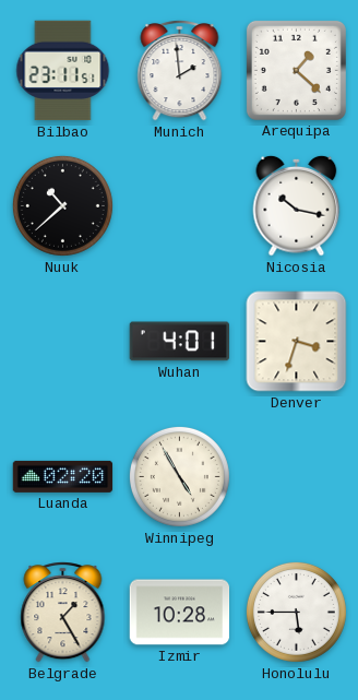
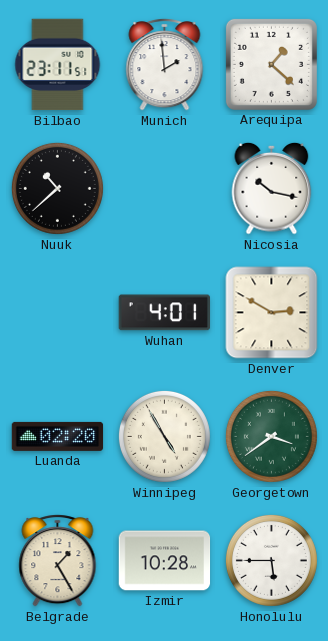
Denver: 3:33 -> 2:50 (272, 313)
Georgetown: none -> 3:39 (271, 436)
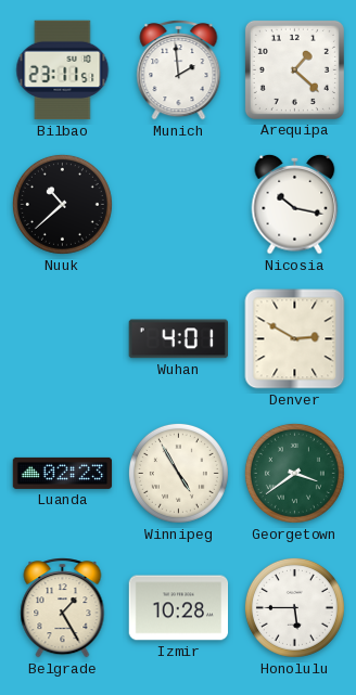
Luanda: 02:20 -> 02:23 (63, 473)
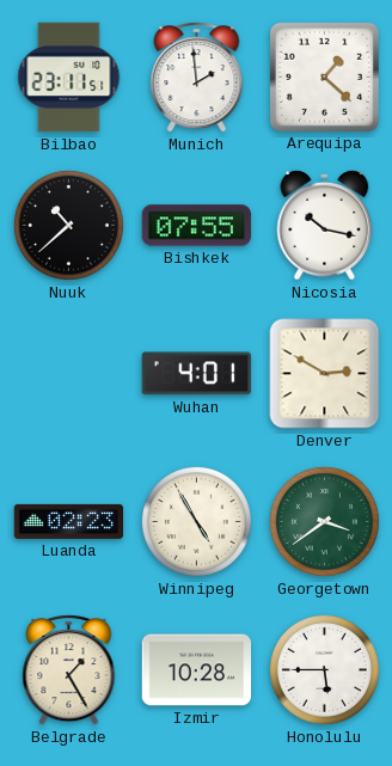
Bishkek: none -> 07:55 (197, 226)
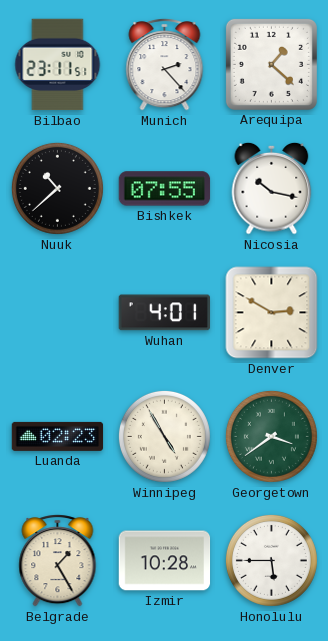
Munich: 1:59 -> 2:23 (165, 65)
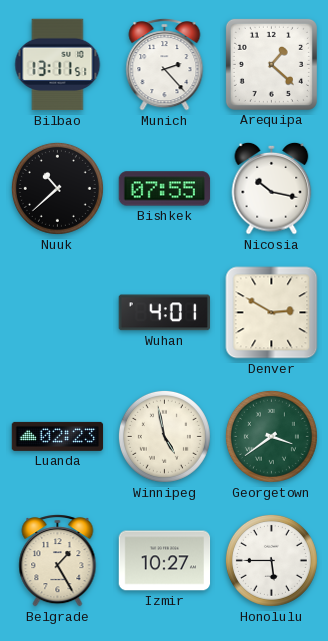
Bilbao: 23:11 -> 13:11 (58, 65)
Winnipeg: 4:55 -> 4:58 (164, 436)
Izmir: 10:28 -> 10:27 (165, 561)
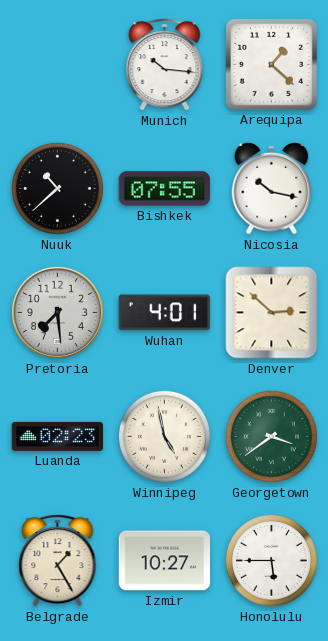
Bilbao: 13:11 -> none (58, 65)
Munich: 2:23 -> 10:16 (165, 65)
Pretoria: none -> 7:29 (57, 312)
Denver: 2:50 -> 2:52 (272, 313)
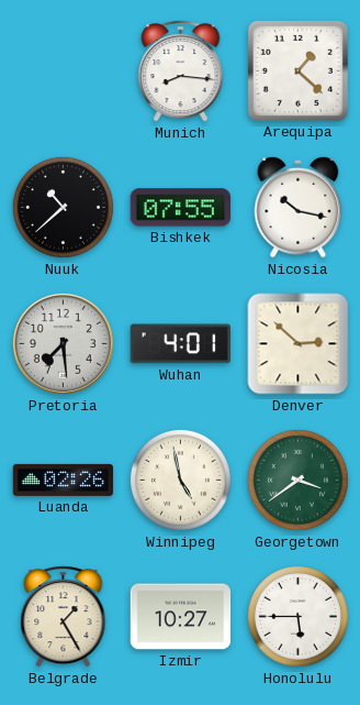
Munich: 10:16 -> 8:16 (181, 71)
Luanda: 02:23 -> 02:26 (64, 480)
